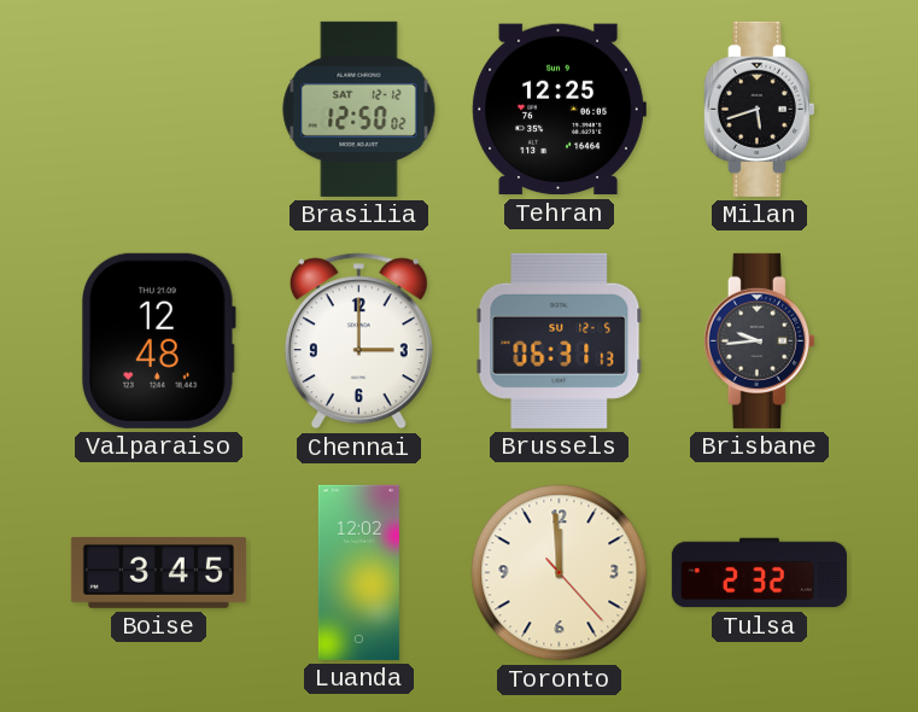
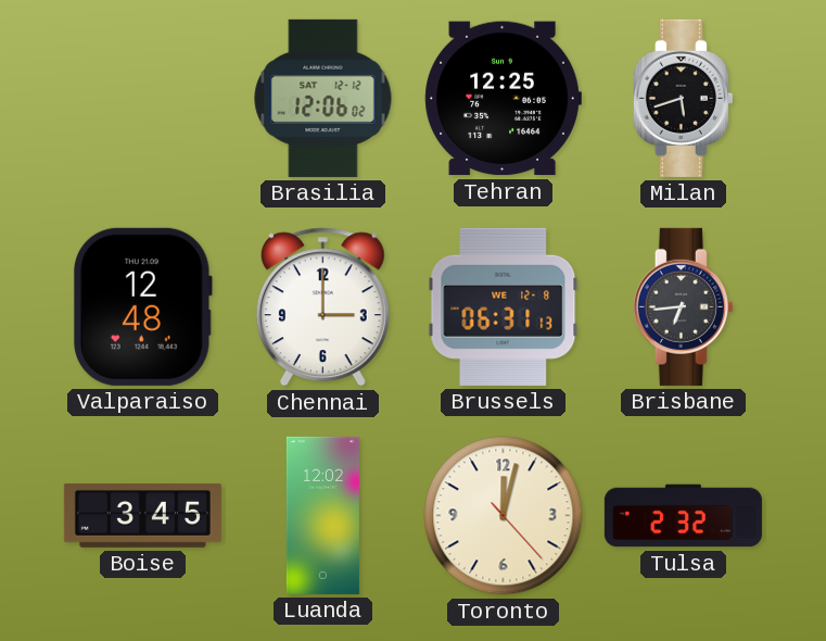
Brasilia: 12:50 -> 12:06 (323, 98)
Brussels date: SU 12-5 -> WE 12-8 (504, 306)
Brisbane: 9:44 -> 6:44 (683, 306)
Toronto: 11:59 -> 12:02 (504, 516)
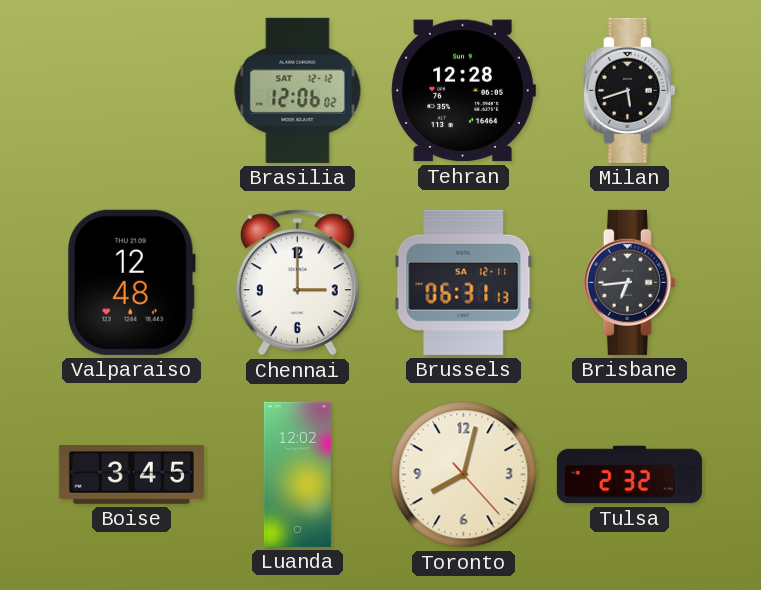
Tehran: 12:25 -> 12:28 (463, 91)
Brussels date: WE 12-8 -> SA 12-11 (464, 282)
Toronto: 12:02 -> 8:02 (464, 475)
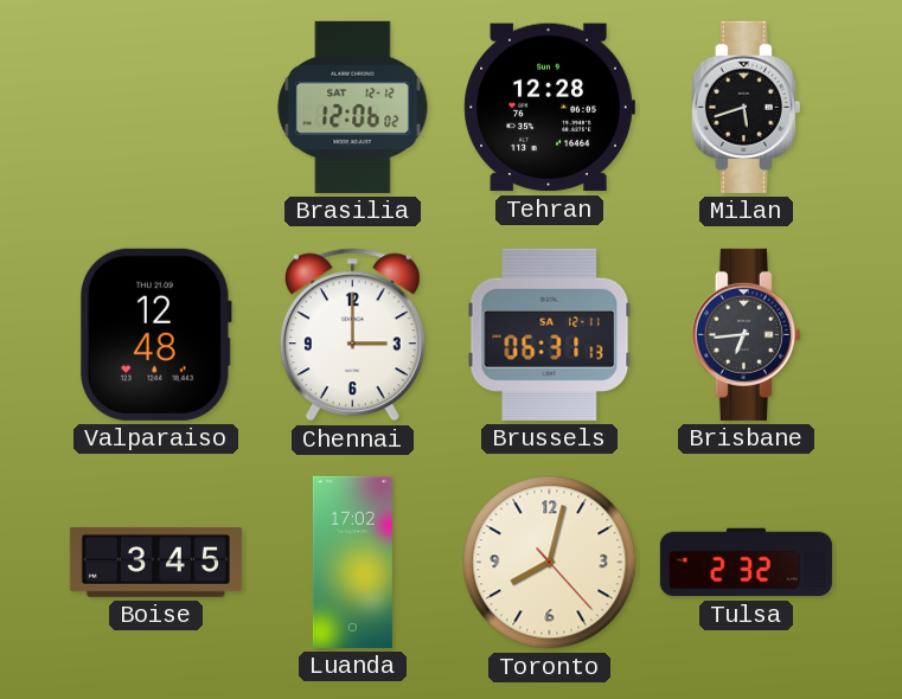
Luanda: 12:02 -> 17:02 (352, 562)
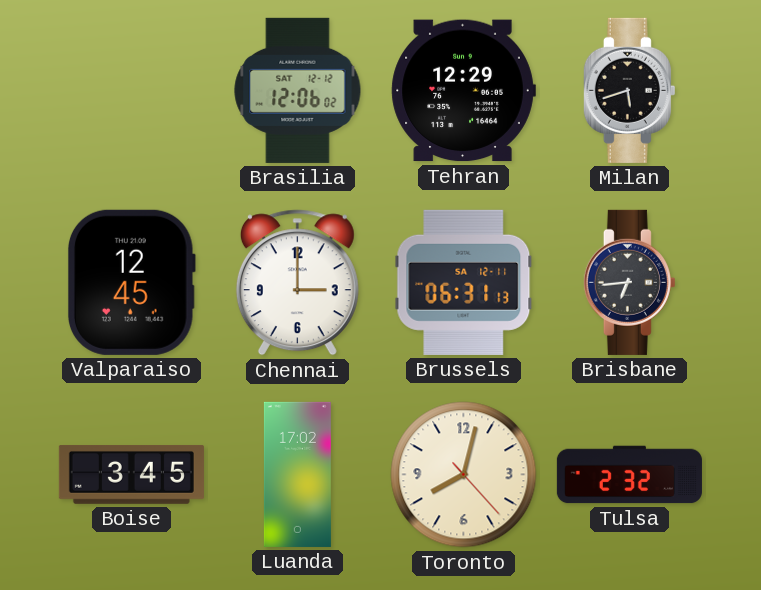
Tehran: 12:28 -> 12:29 (463, 91)
Valparaiso: 12:48 -> 12:45 (131, 282)
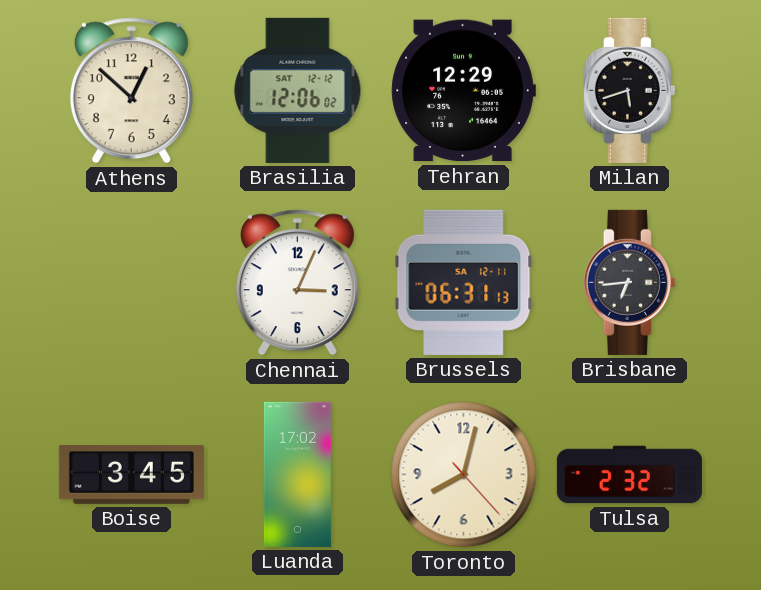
Athens: none -> 12:52 (131, 91)
Valparaiso: 12:45 -> none (131, 282)
Chennai: 3:00 -> 3:04 (297, 283)
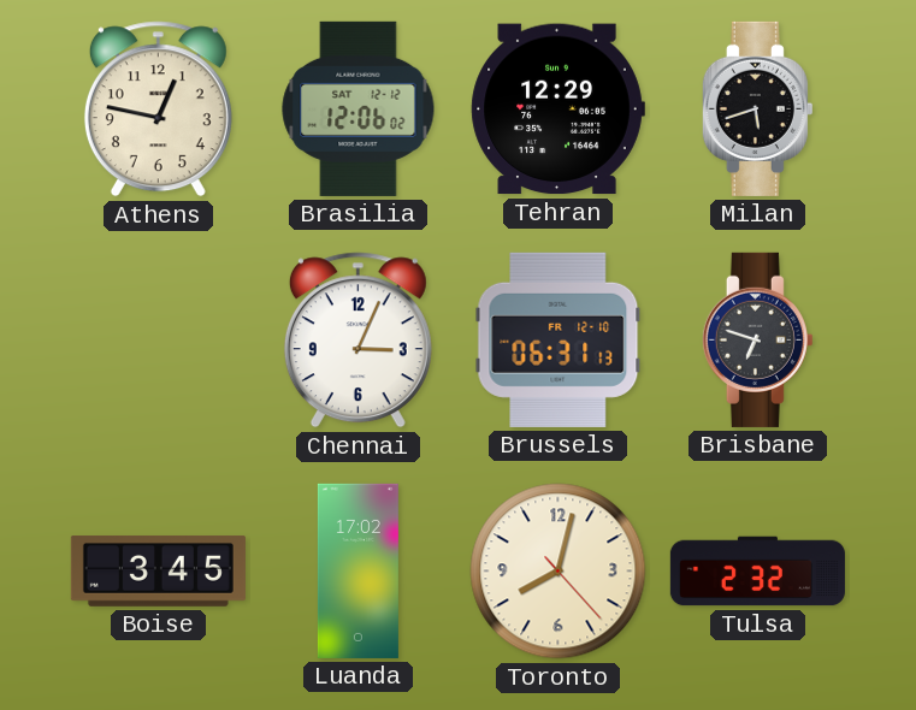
Athens: 12:52 -> 12:47 (158, 110)
Brussels date: SA 12-11 -> FR 12-10 (559, 339)
Brisbane: 6:44 -> 6:48 (757, 339)
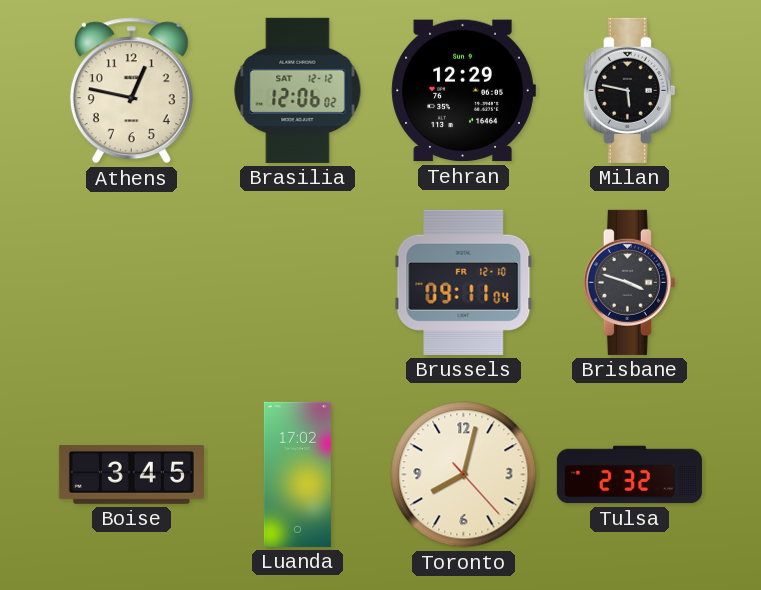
Milan: 5:42 -> 5:47 (629, 90)
Chennai: 3:04 -> none (357, 341)
Brussels: 06:31 -> 09:11 (464, 282)
Brisbane: 6:48 -> 3:48 (629, 282)
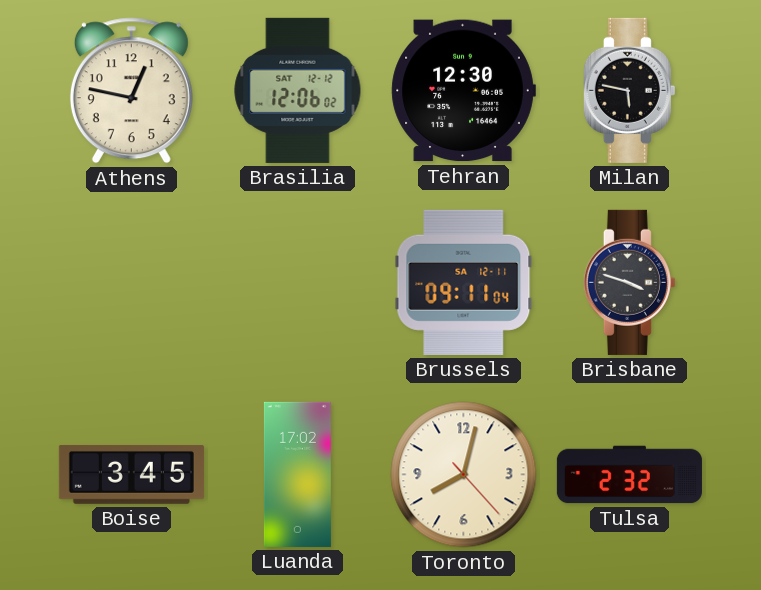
Tehran: 12:29 -> 12:30 (463, 91)
Brussels date: FR 12-10 -> SA 12-11 (464, 282)
